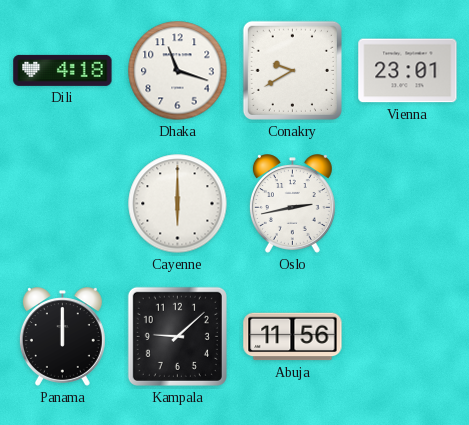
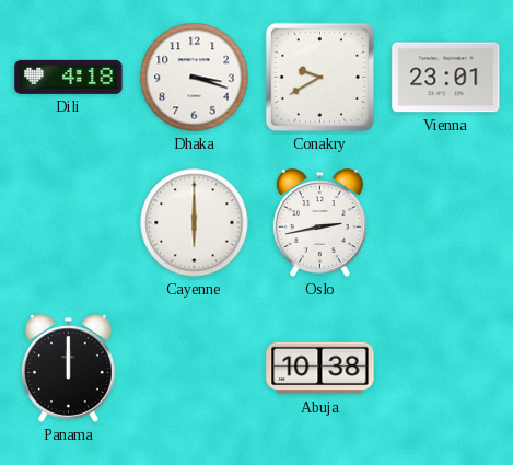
Dhaka: 11:18 -> 3:18 (195, 78)
Kampala: 9:08 -> none (177, 336)
Abuja: 11:56 -> 10:38 (320, 369)
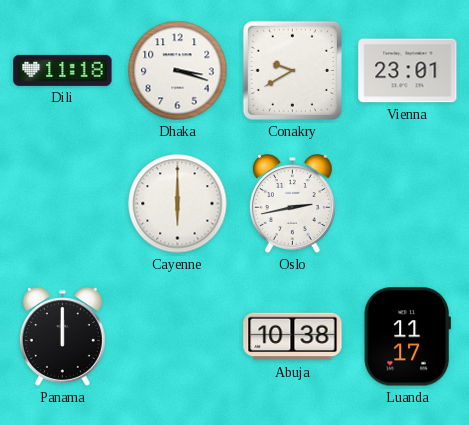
Dili: 4:18 -> 11:18 (63, 70)
Luanda: none -> 11:17 (407, 337)
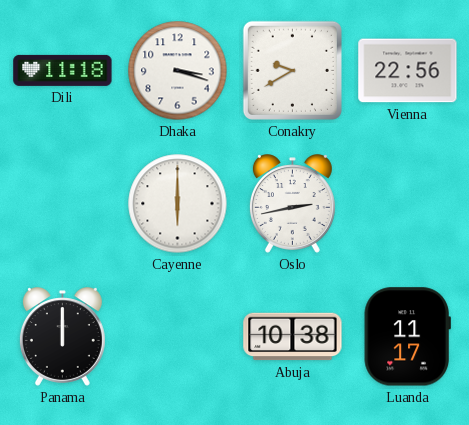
Vienna: 23:01 -> 22:56 (408, 71)
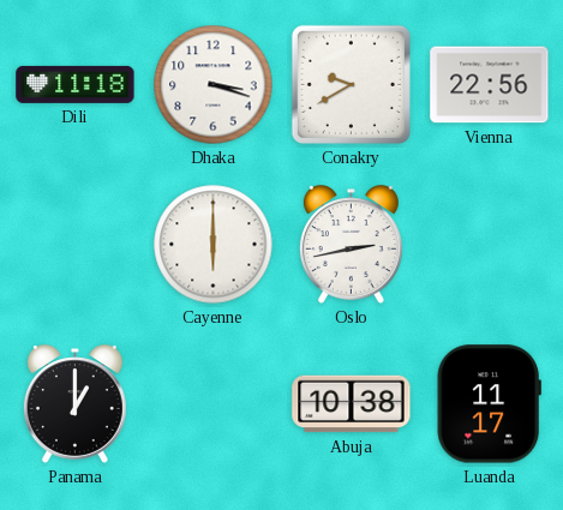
Panama: 12:00 -> 1:00 (74, 404)
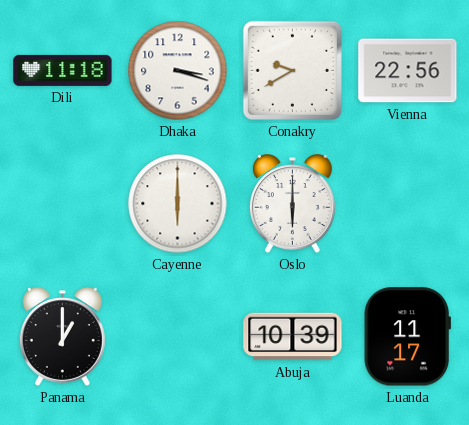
Oslo: 2:43 -> 6:00 (292, 204)
Abuja: 10:38 -> 10:39 (293, 337)
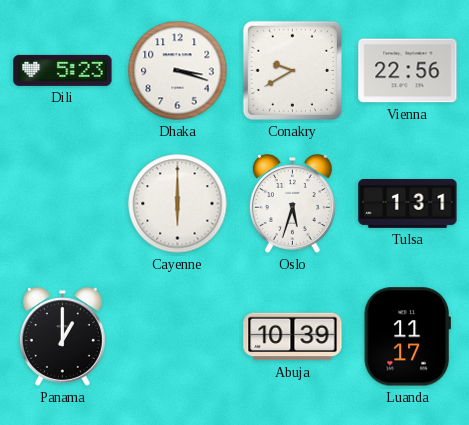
Dili: 11:18 -> 5:23 (63, 70)
Oslo: 6:00 -> 5:33 (292, 204)
Tulsa: none -> 1:31 (408, 203)
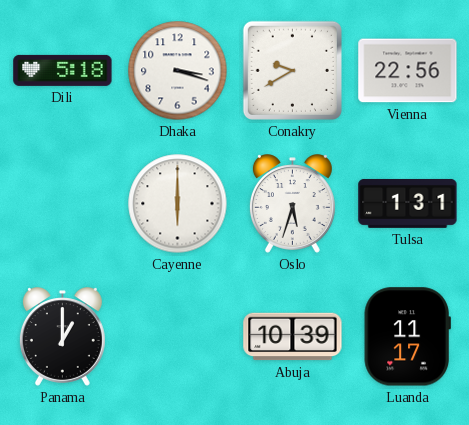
Dili: 5:23 -> 5:18 (63, 70)
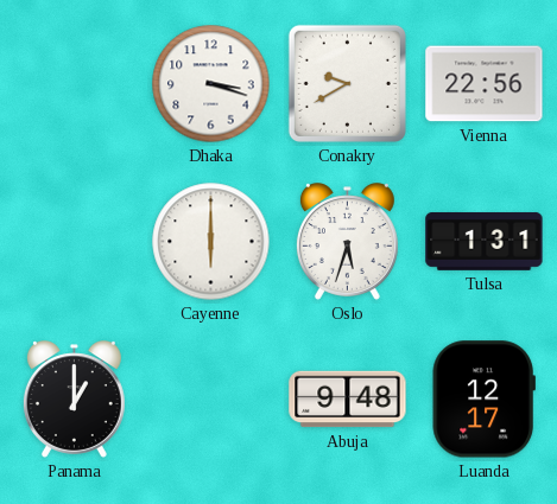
Dili: 5:18 -> none (63, 70)
Abuja: 10:39 -> 9:48 (348, 400)
Luanda: 11:17 -> 12:17 (483, 400)
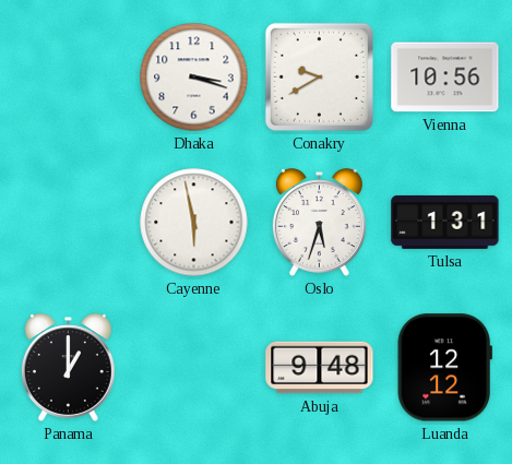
Vienna: 22:56 -> 10:56 (445, 78)
Cayenne: 6:00 -> 5:58 (194, 223)
Luanda: 12:17 -> 12:12 (444, 368)
